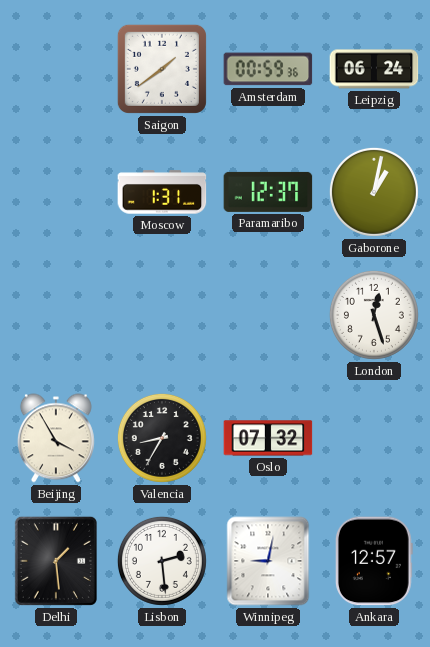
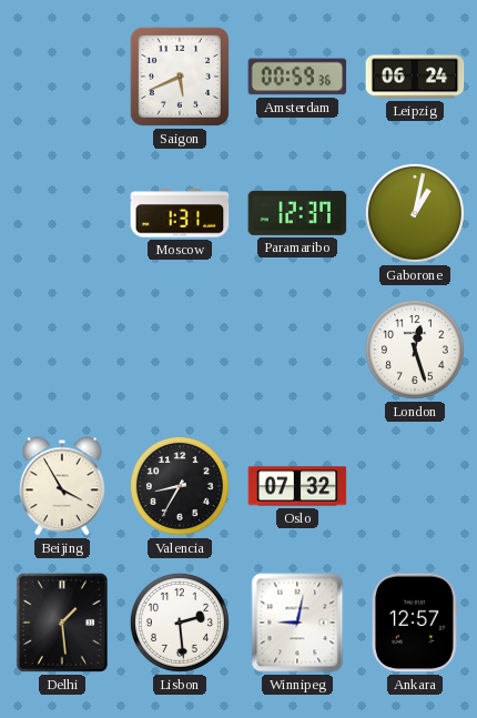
Saigon: 1:39 -> 5:41 (180, 77)
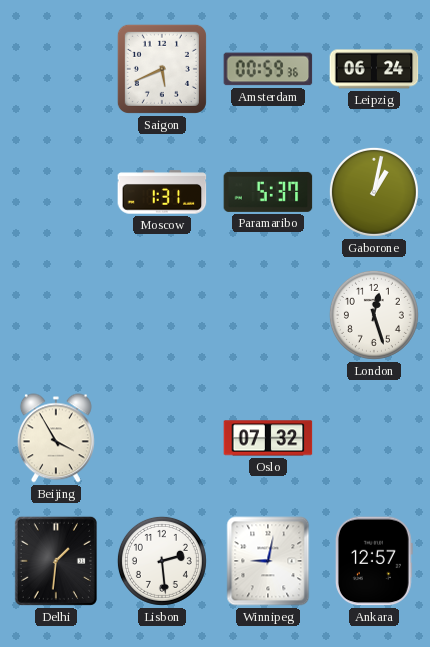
Paramaribo: 12:37 -> 5:37 (268, 192)
Valencia: 8:35 -> none (180, 486)
Delhi: 1:29 -> 1:31 (56, 561)
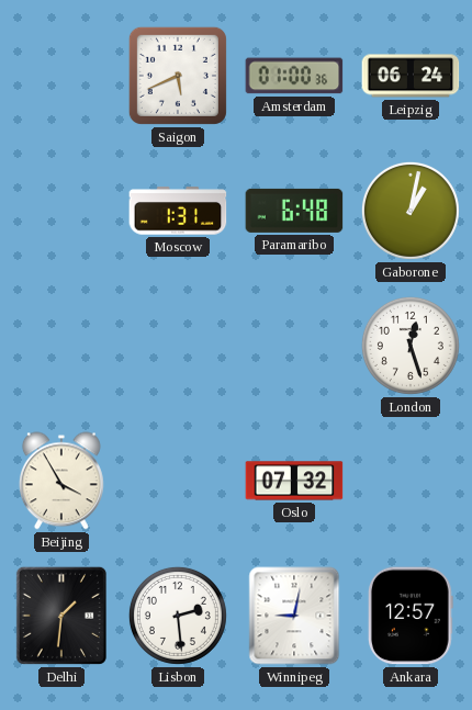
Amsterdam: 00:59 -> 01:00 (294, 76)
Paramaribo: 5:37 -> 6:48 (294, 211)
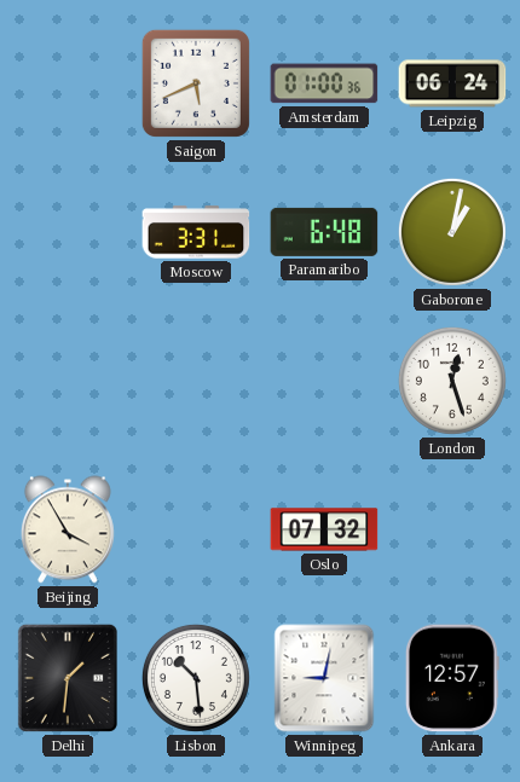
Moscow: 1:31 -> 3:31 (196, 232)
Lisbon: 2:29 -> 10:29 (196, 678)
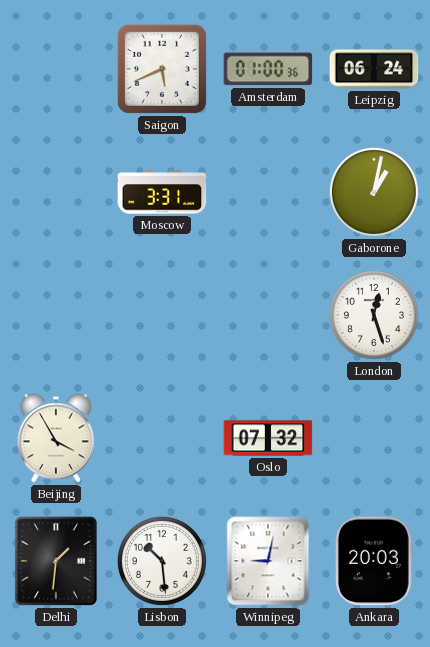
Paramaribo: 6:48 -> none (324, 232)
Ankara: 12:57 -> 20:03 (374, 561)
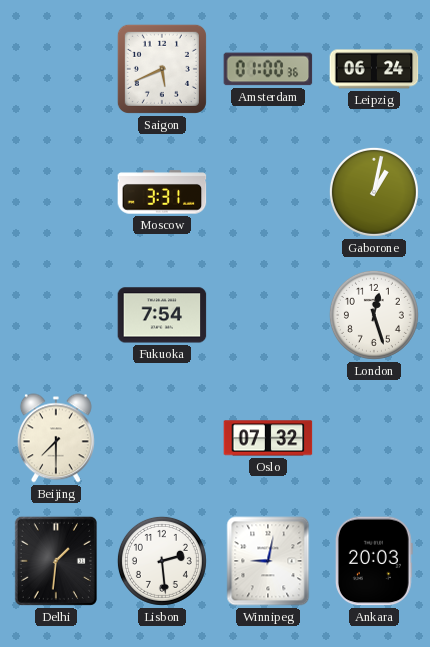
Fukuoka: none -> 7:54 (162, 315)
Beijing: 3:55 -> 7:30 (56, 438)
Lisbon: 10:29 -> 2:29 (162, 561)
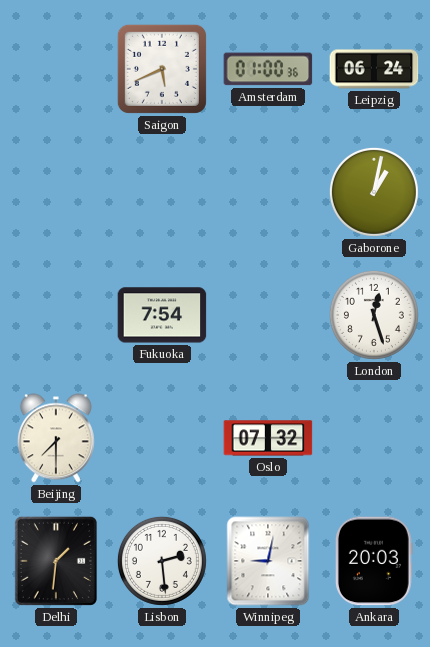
Moscow: 3:31 -> none (162, 192)
